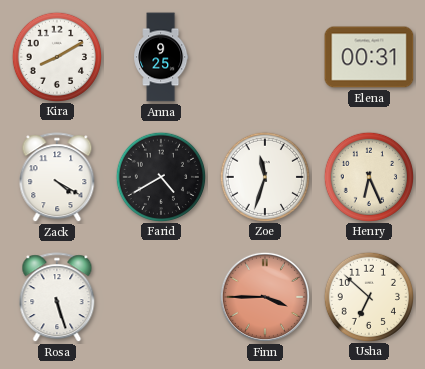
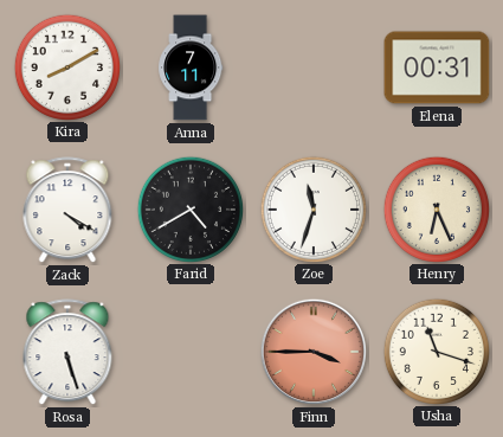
Anna: 9:25 -> 7:11 (191, 68)
Usha: 6:52 -> 11:18 (436, 351)
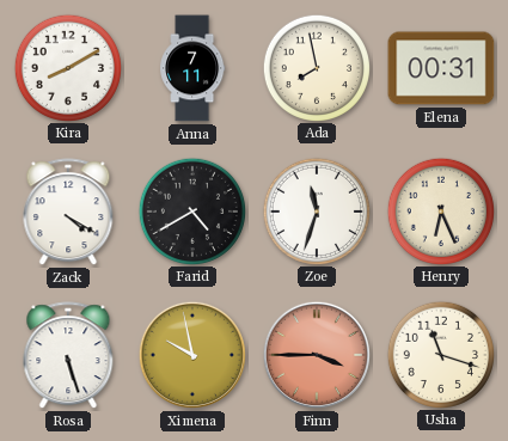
Ada: none -> 7:58 (316, 67)
Ximena: none -> 9:58 (192, 355)
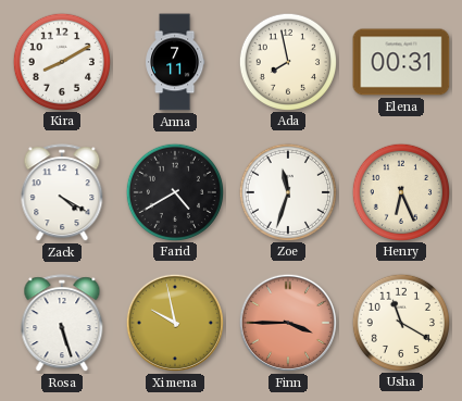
Usha: 11:18 -> 11:20 (400, 322)
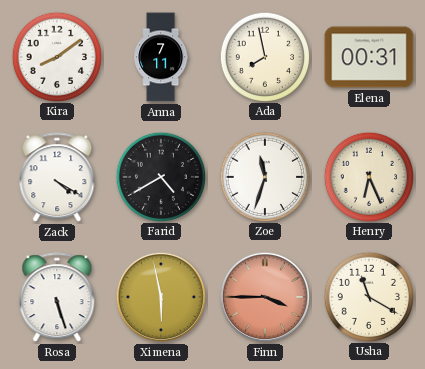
Kira: 8:10 -> 8:09 (56, 56)
Ximena: 9:58 -> 5:58 (161, 297)
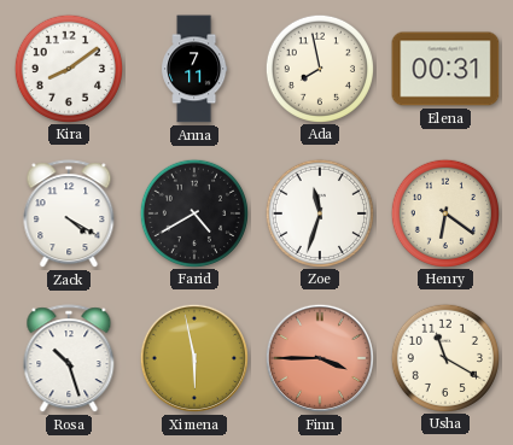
Henry: 6:26 -> 6:21 (444, 212)
Rosa: 5:27 -> 10:27 (69, 359)
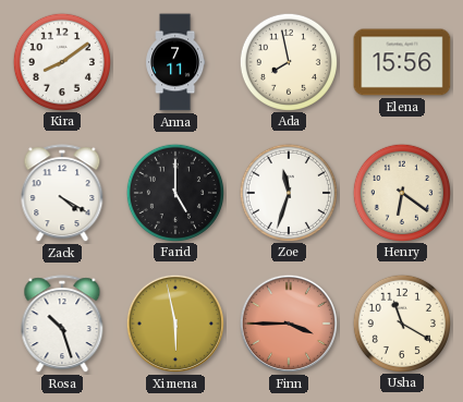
Elena: 00:31 -> 15:56 (402, 62)
Farid: 4:40 -> 5:00 (174, 192)
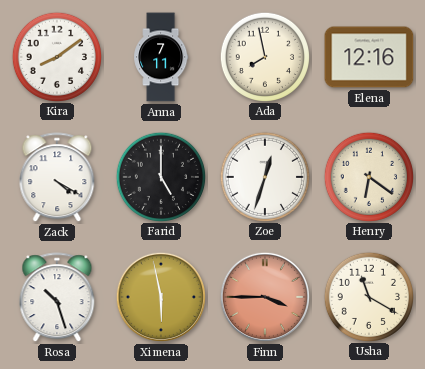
Elena: 15:56 -> 12:16 (369, 57)
Zoe: 11:33 -> 12:33 (264, 176)
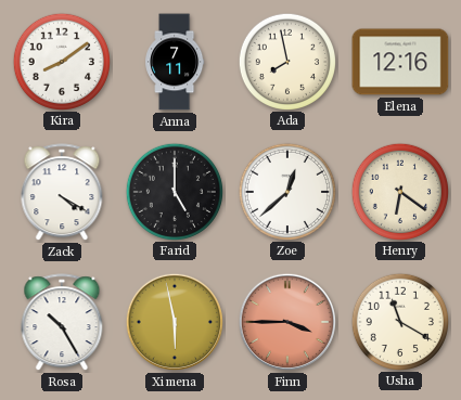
Zoe: 12:33 -> 12:38 (286, 191)
Rosa: 10:27 -> 10:25 (62, 323)
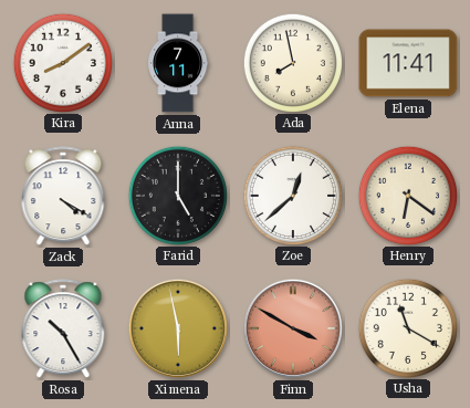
Elena: 12:16 -> 11:41 (408, 63)
Finn: 3:45 -> 3:50 (293, 328)
